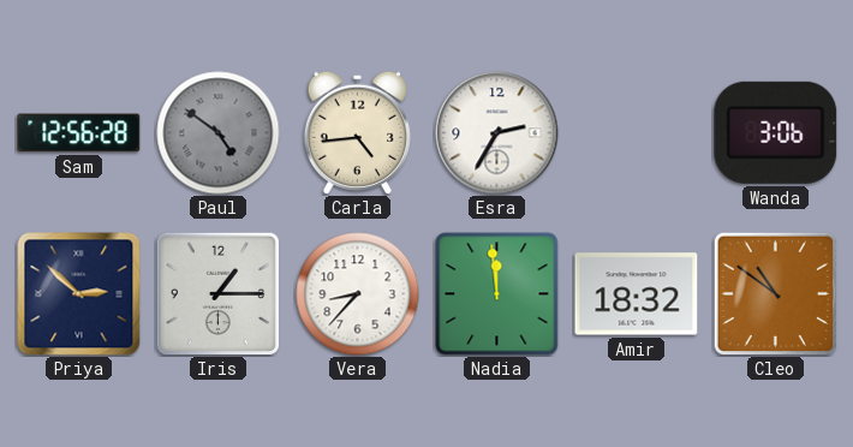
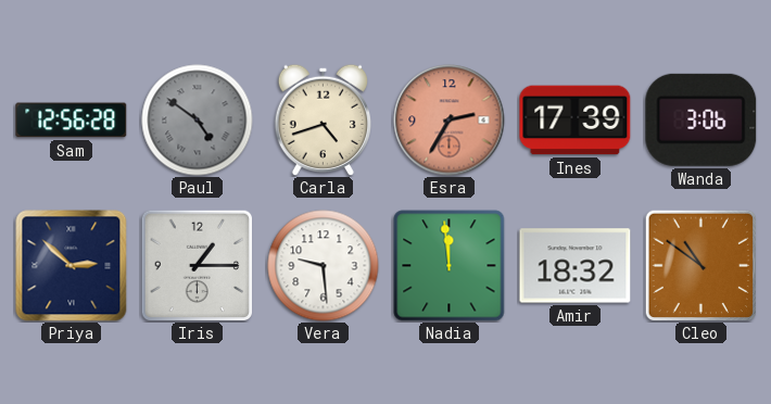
Carla: 4:44 -> 4:42 (323, 119)
Esra dial: white -> salmon (450, 121)
Ines: none -> 17:39 (576, 121)
Vera: 8:37 -> 9:29 (324, 266)
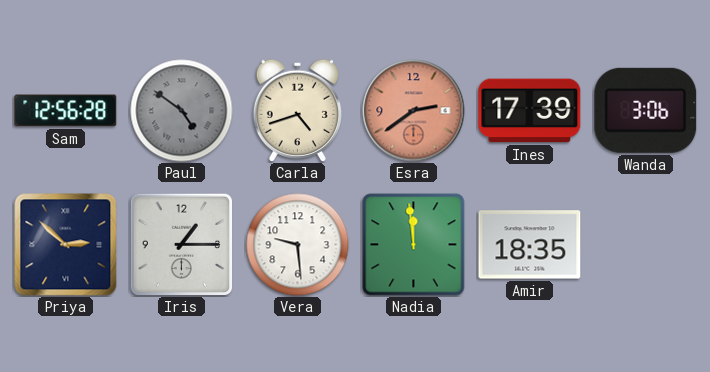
Esra: 2:35 -> 2:39 (414, 111)
Amir: 18:32 -> 18:35 (530, 245)
Cleo: 10:51 -> none (700, 265)
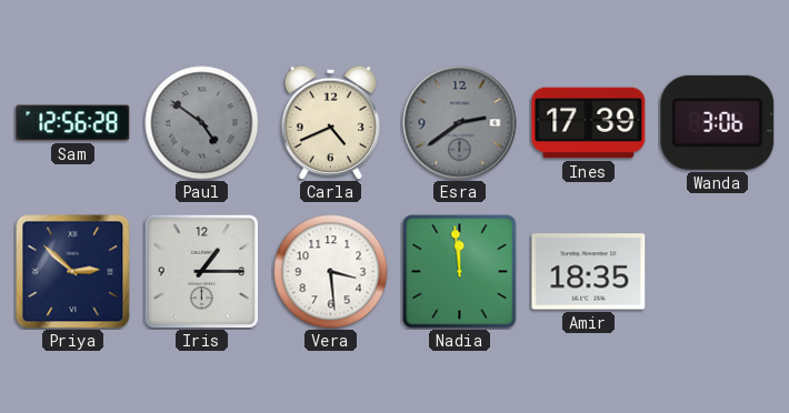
Carla: 4:42 -> 4:41 (330, 122)
Esra dial: salmon -> grey (460, 123)
Vera: 9:29 -> 3:29 (331, 272)
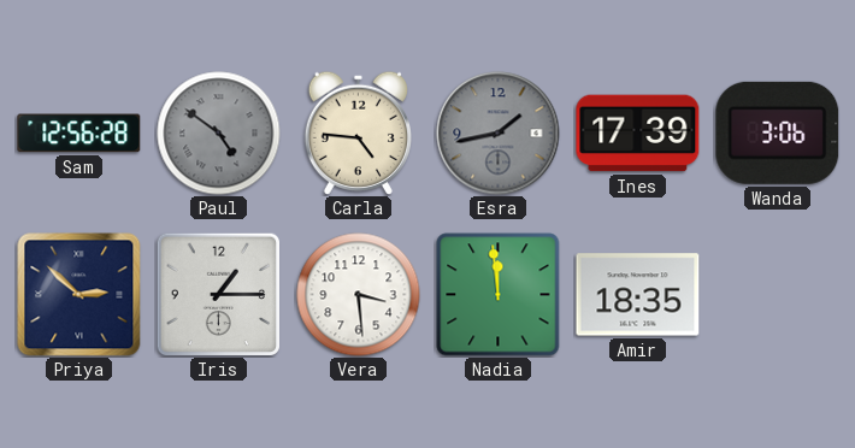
Carla: 4:41 -> 4:46 (358, 132)
Esra: 2:39 -> 1:43 (499, 134)
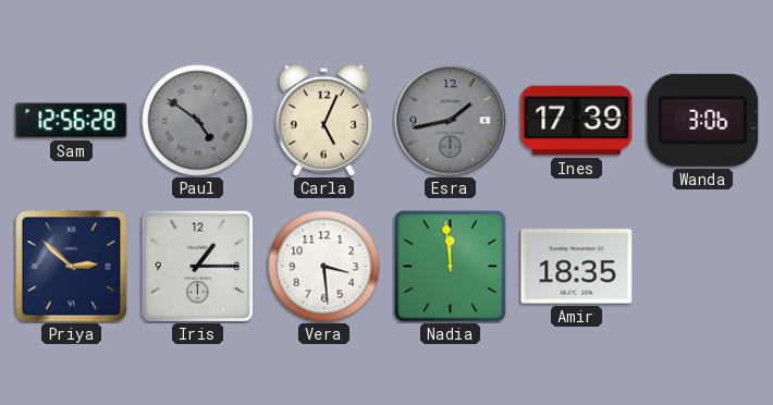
Carla: 4:46 -> 5:04 (323, 120)
